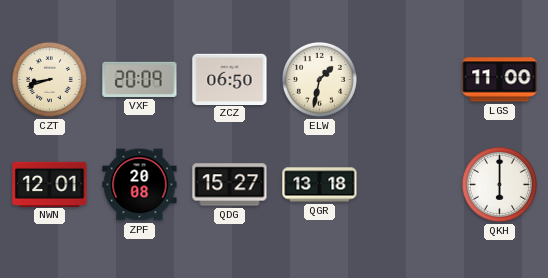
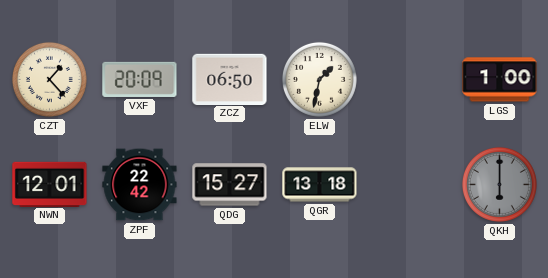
CZT: 8:42 -> 1:23 (49, 79)
LGS: 11:00 -> 1:00 (500, 80)
ZPF: 20:08 -> 22:42 (140, 185)
QKH dial: white -> grey (499, 184)
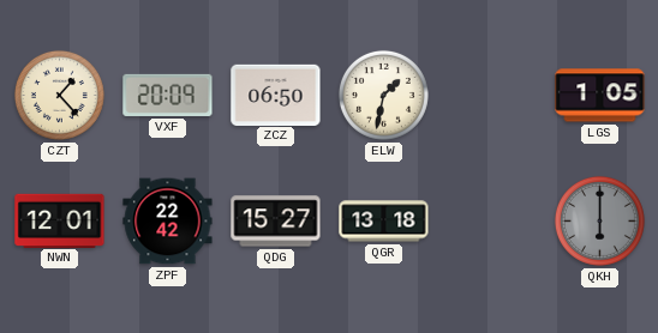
LGS: 1:00 -> 1:05 (600, 96)
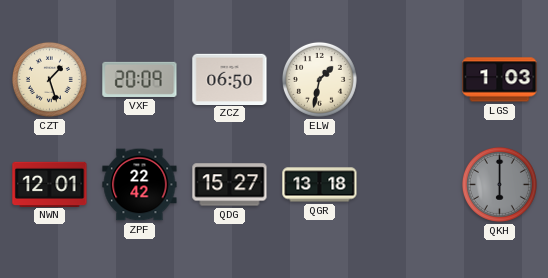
CZT: 1:23 -> 1:27 (49, 79)
LGS: 1:05 -> 1:03 (500, 80)
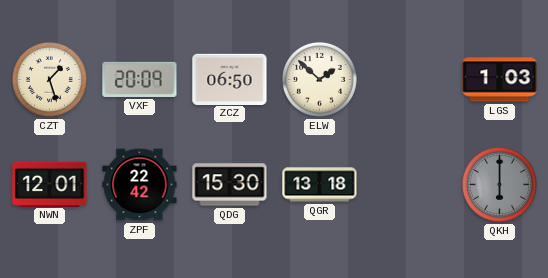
ELW: 1:32 -> 1:52 (319, 79)
QDG: 15:27 -> 15:30 (230, 185)
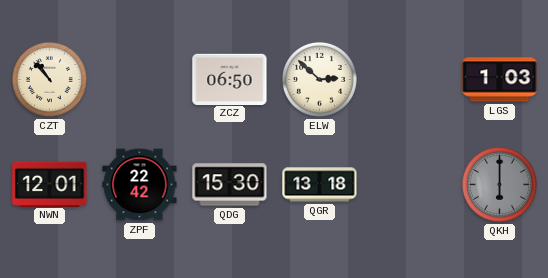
CZT: 1:27 -> 10:53 (49, 79)
VXF: 20:09 -> none (140, 79)
ELW: 1:52 -> 2:52 (319, 79)
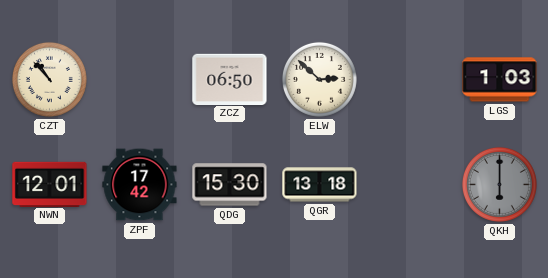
ZPF: 22:42 -> 17:42 (140, 185)
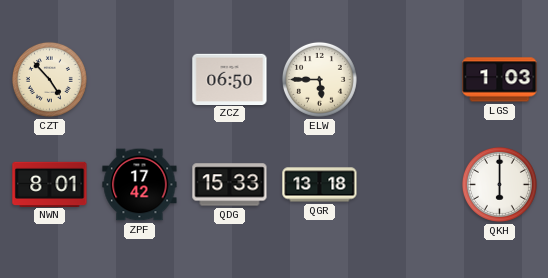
CZT: 10:53 -> 4:53 (49, 79)
ELW: 2:52 -> 5:45 (319, 79)
NWN: 12:01 -> 8:01 (50, 184)
QDG: 15:30 -> 15:33 (230, 185)
QKH dial: grey -> white (499, 184)
